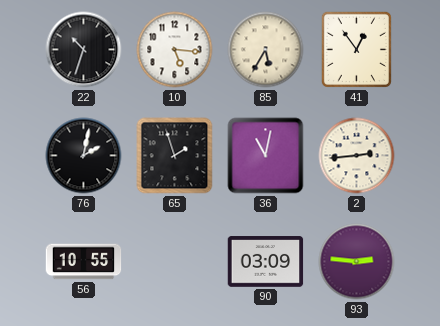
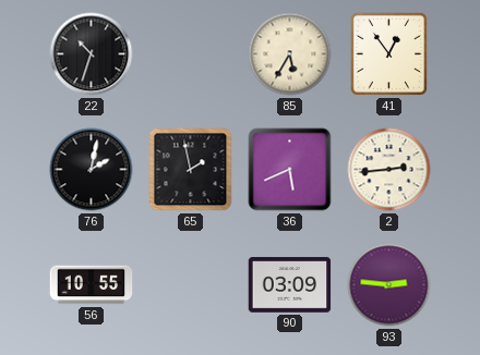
10: 5:16 -> none (175, 50)
65: 1:57 -> 1:58 (191, 170)
36: 11:02 -> 5:41 (290, 170)
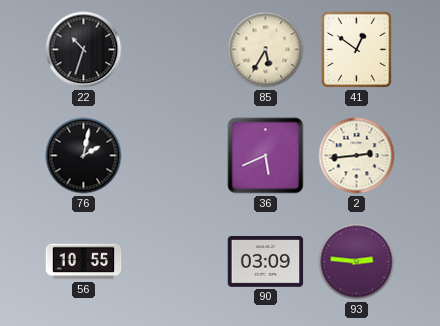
41: 12:54 -> 12:51 (356, 49)
65: 1:58 -> none (191, 170)
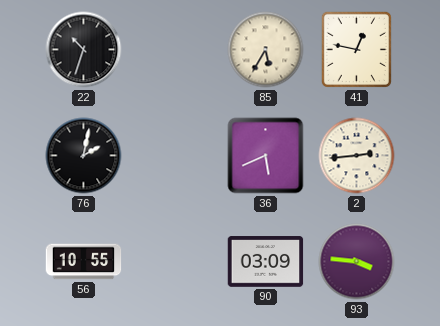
41: 12:51 -> 12:47 (356, 49)
93: 2:46 -> 3:46 (357, 262)
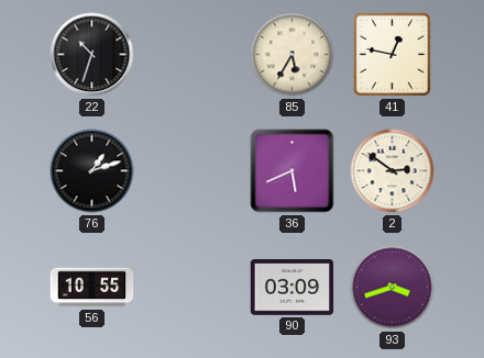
76: 2:02 -> 1:12 (92, 171)
2: 2:44 -> 2:51 (393, 171)
93: 3:46 -> 3:42 (393, 288)
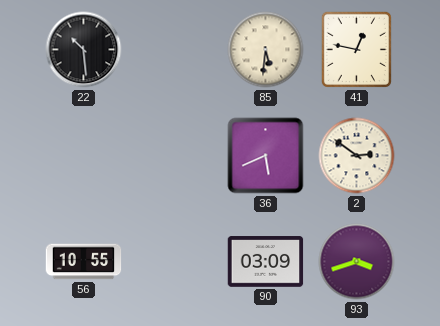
22: 10:33 -> 10:29 (84, 50)
85: 5:35 -> 5:31 (266, 50)
76: 1:12 -> none (92, 171)
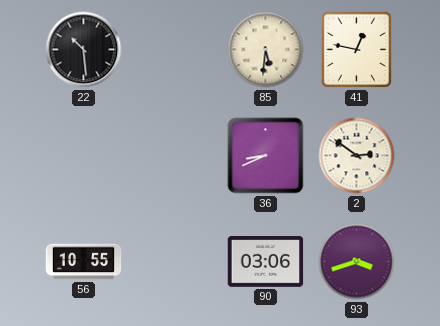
36: 5:41 -> 8:41 (266, 156)
90: 03:09 -> 03:06 (266, 262)
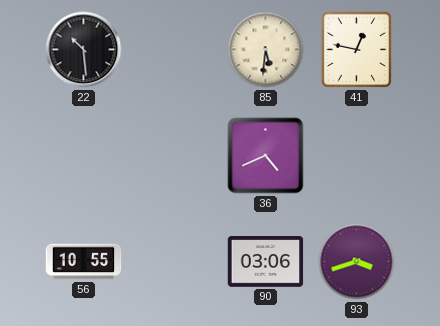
36: 8:41 -> 4:41 (266, 156)
2: 2:51 -> none (357, 156)
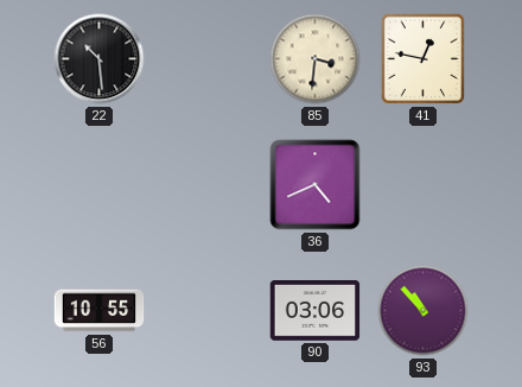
85: 5:31 -> 3:31 (316, 59)
93: 3:42 -> 10:53 (424, 311)
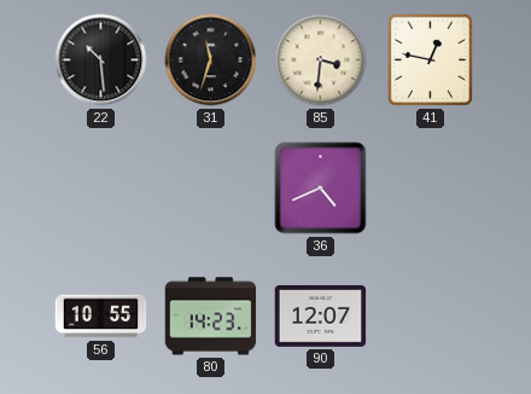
31: none -> 11:33 (211, 60)
80: none -> 14:23 (211, 317)
90: 03:06 -> 12:07 (321, 317)
93: 10:53 -> none (424, 311)
